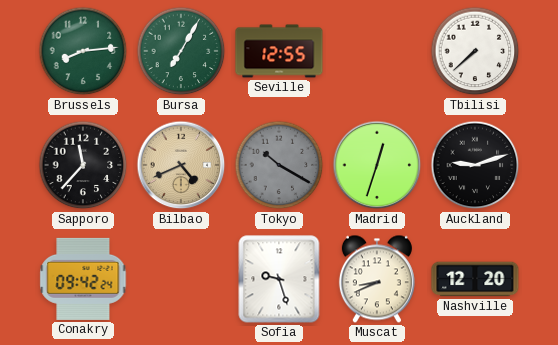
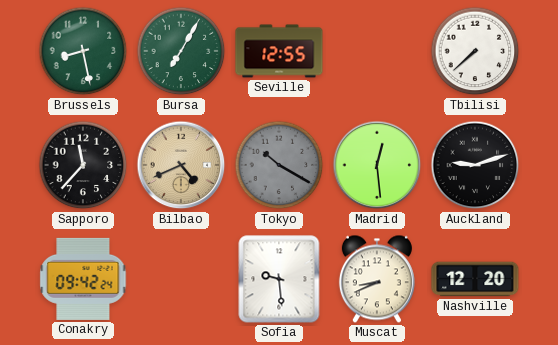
Brussels: 8:14 -> 8:28 (83, 51)
Madrid: 12:33 -> 12:29 (377, 165)
Sofia: 9:27 -> 9:29 (279, 279)
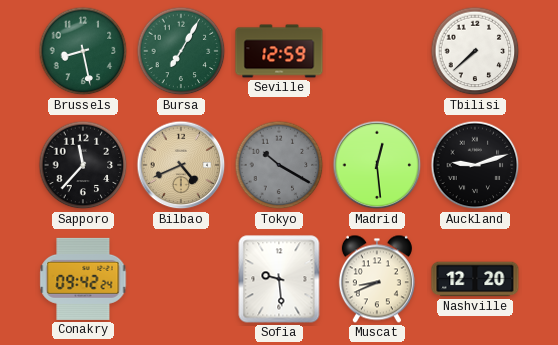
Seville: 12:55 -> 12:59 (279, 51)
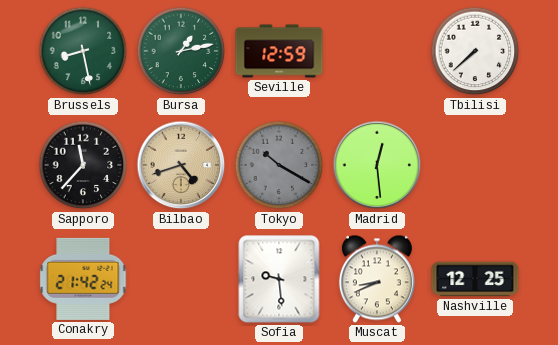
Bursa: 7:05 -> 1:13 (181, 51)
Bilbao: 4:41 -> 4:42 (181, 165)
Auckland: 9:12 -> none (475, 165)
Conakry: 09:42 -> 21:42 (83, 279)
Nashville: 12:20 -> 12:25 (475, 279)
